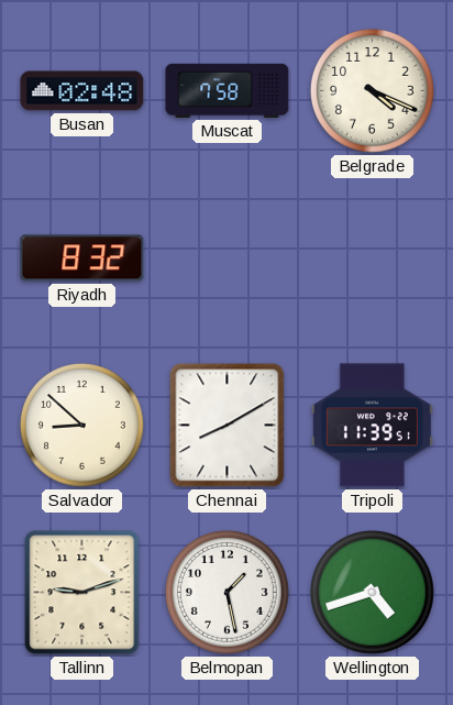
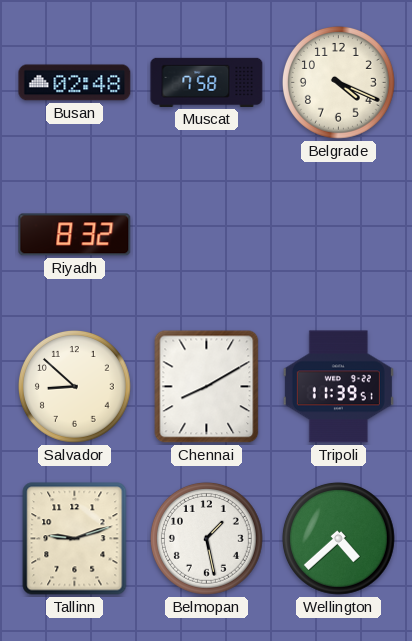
Wellington: 4:42 -> 4:38 (339, 539)
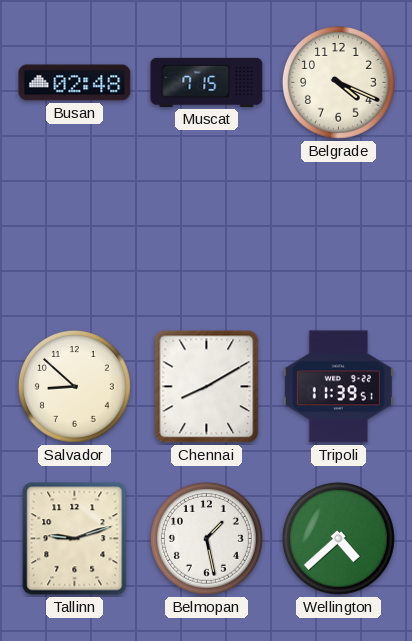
Muscat: 7:58 -> 7:15 (207, 82)
Riyadh: 8:32 -> none (75, 235)
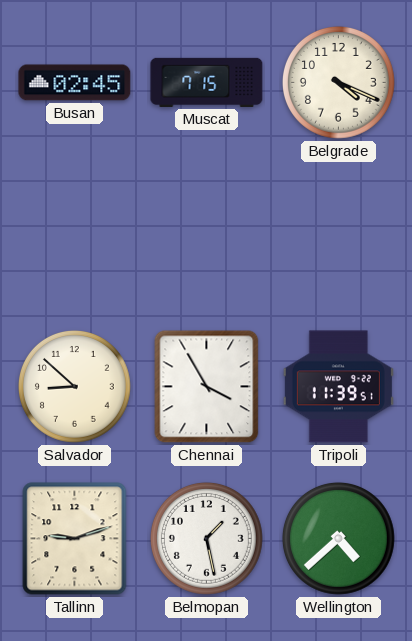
Busan: 02:48 -> 02:45 (75, 83)
Chennai: 8:10 -> 3:55 (207, 387)
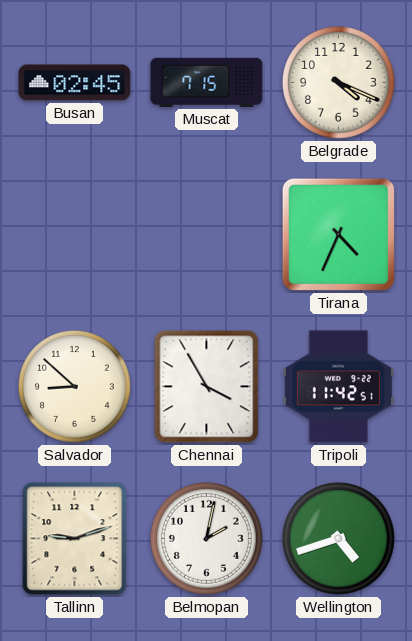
Tirana: none -> 4:34 (339, 235)
Tripoli: 11:39 -> 11:42 (338, 387)
Belmopan: 1:28 -> 2:02 (207, 539)
Wellington: 4:38 -> 4:42 (339, 539)
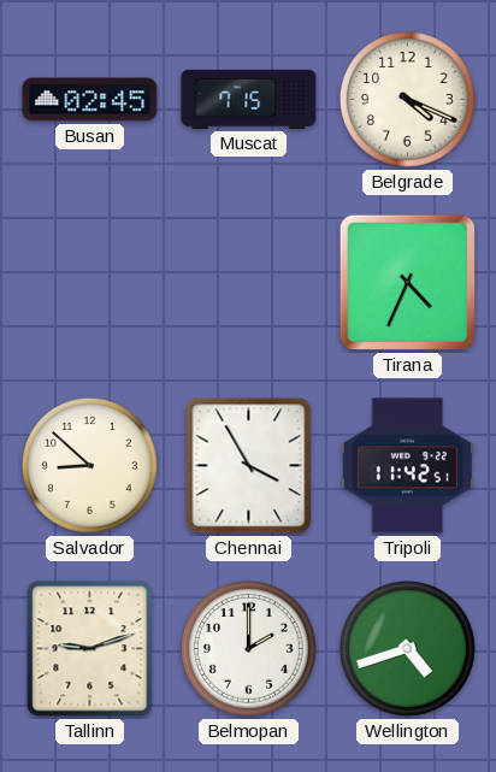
Belmopan: 2:02 -> 2:00 (249, 649)
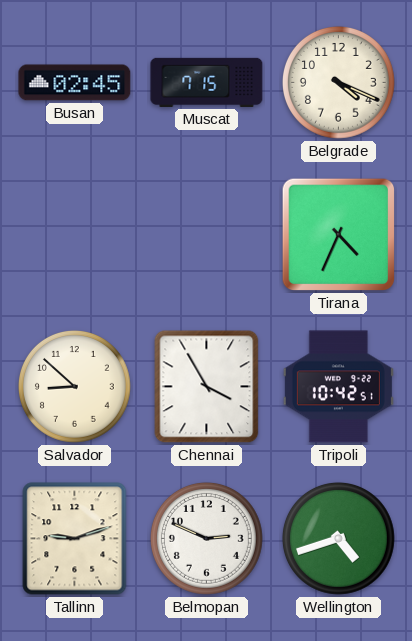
Tripoli: 11:42 -> 10:42 (338, 387)
Belmopan: 2:00 -> 2:49 (207, 539)
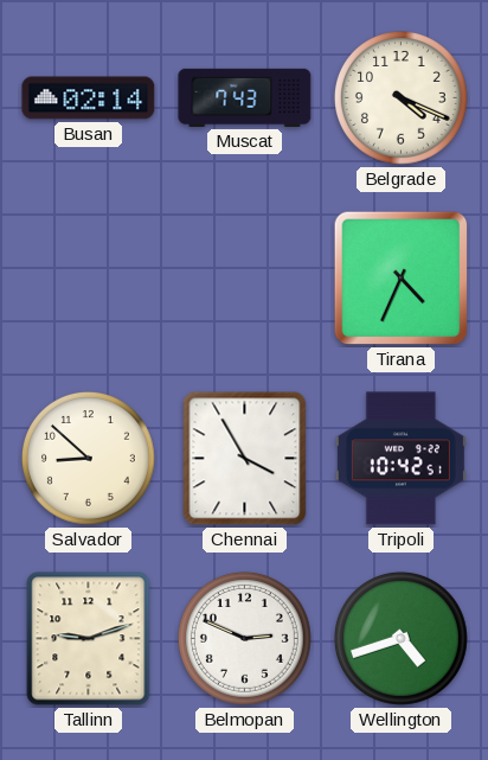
Busan: 02:45 -> 02:14 (89, 98)
Muscat: 7:15 -> 7:43 (245, 97)
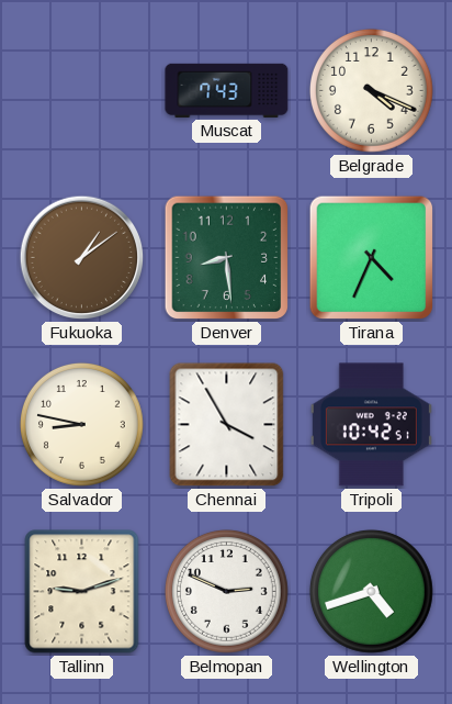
Busan: 02:14 -> none (89, 98)
Fukuoka: none -> 1:09 (82, 258)
Denver: none -> 8:29 (227, 258)
Salvador: 8:52 -> 8:47 (82, 425)
